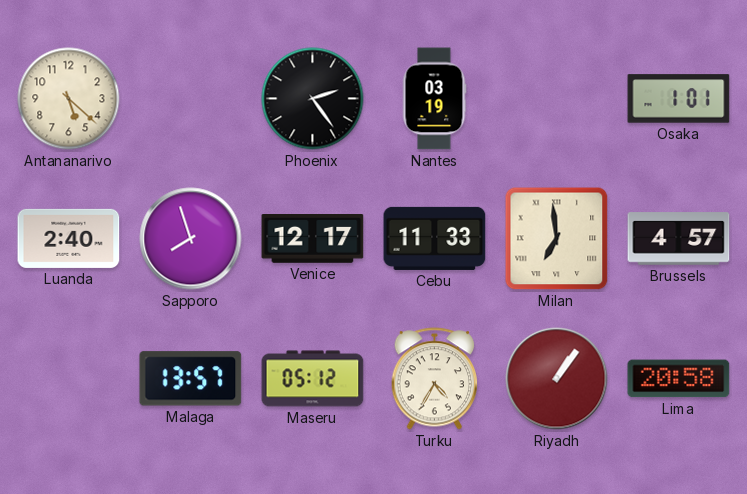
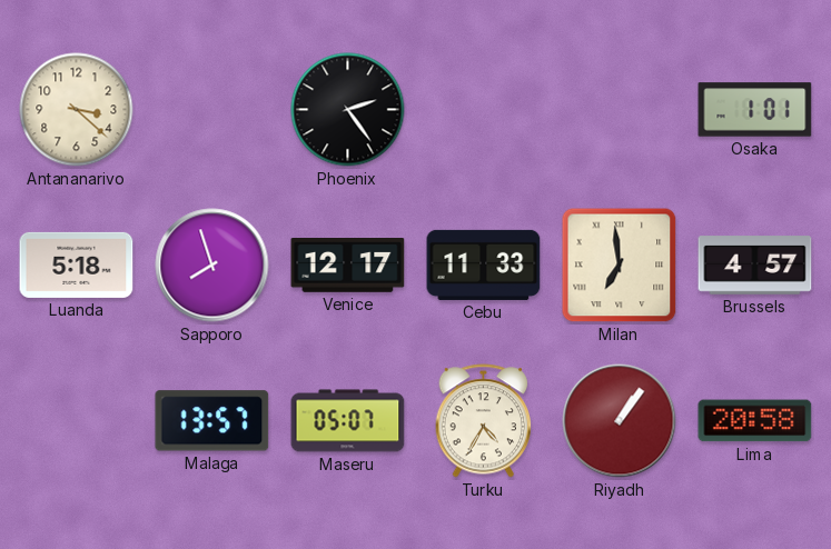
Antananarivo: 5:22 -> 3:22 (77, 110)
Nantes: 03:19 -> none (434, 99)
Luanda: 2:40 -> 5:18 (77, 264)
Maseru: 05:12 -> 05:07 (348, 421)
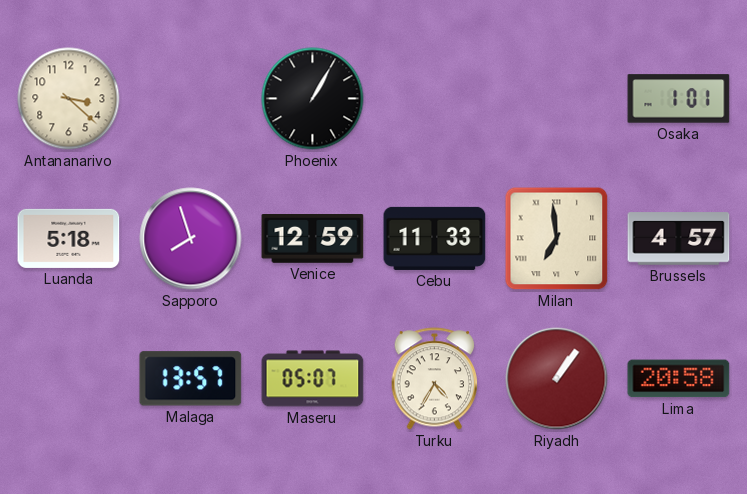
Phoenix: 2:24 -> 1:05 (313, 99)
Venice: 12:17 -> 12:59 (313, 239)
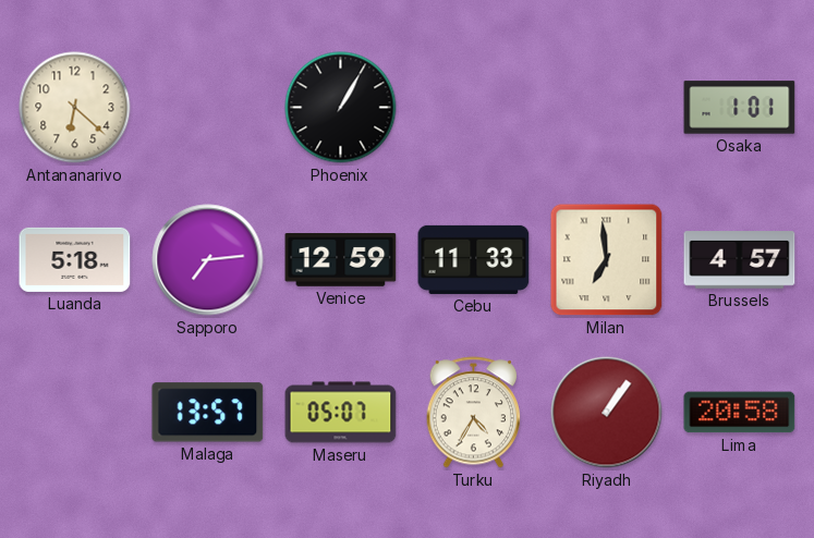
Antananarivo: 3:22 -> 6:22 (75, 108)
Sapporo: 7:57 -> 7:14 (208, 260)
